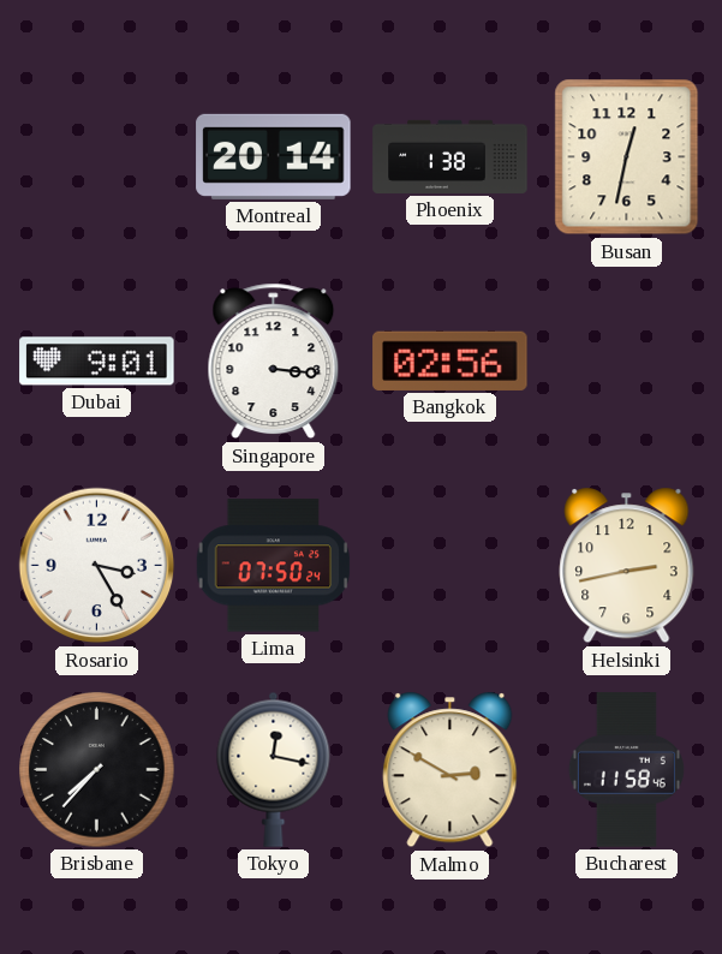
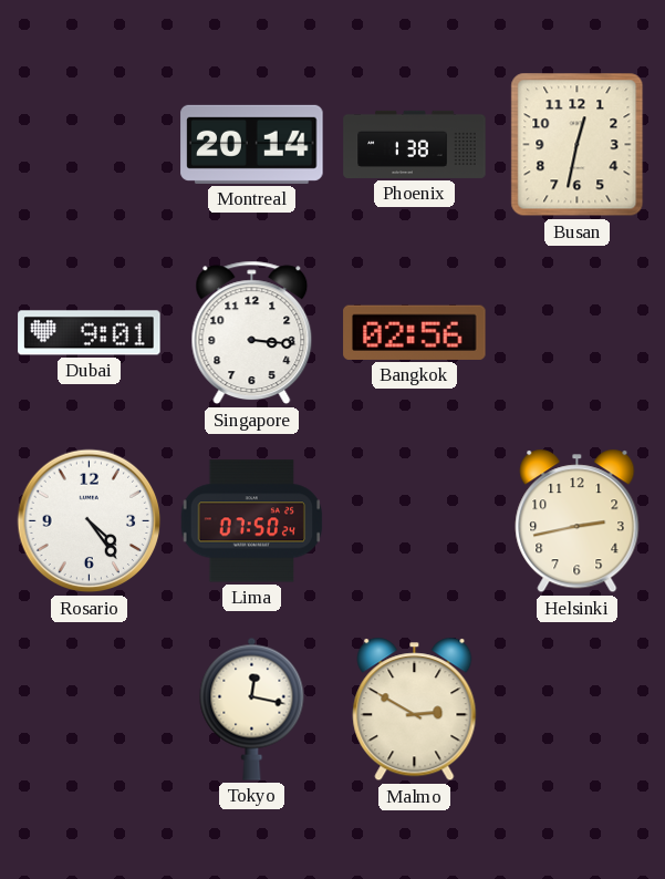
Rosario: 3:25 -> 4:24 (90, 521)
Brisbane: 7:37 -> none (97, 770)
Bucharest: 11:58 -> none (626, 770)
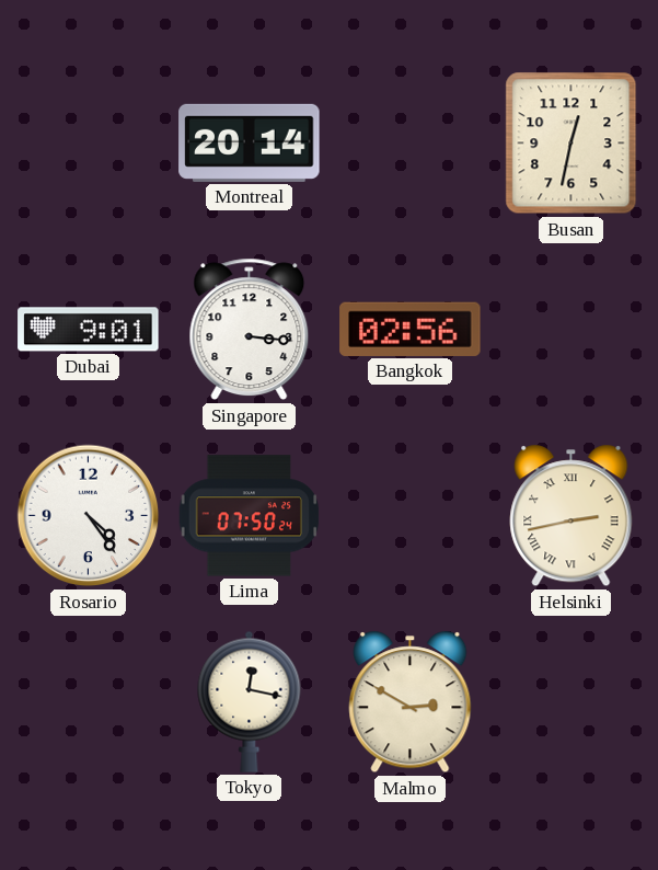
Phoenix: 1:38 -> none (415, 144)
Helsinki numerals: Arabic -> Roman (572, 516)
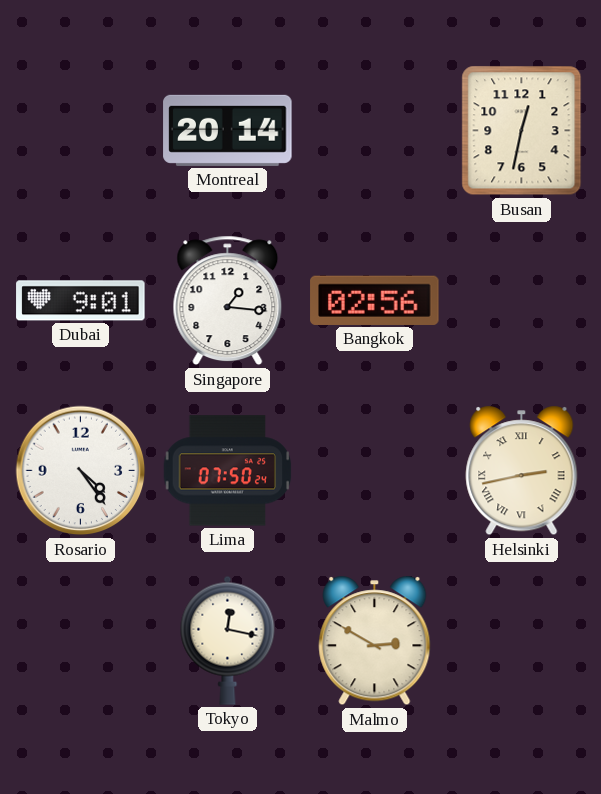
Singapore: 3:16 -> 1:16 (228, 301)
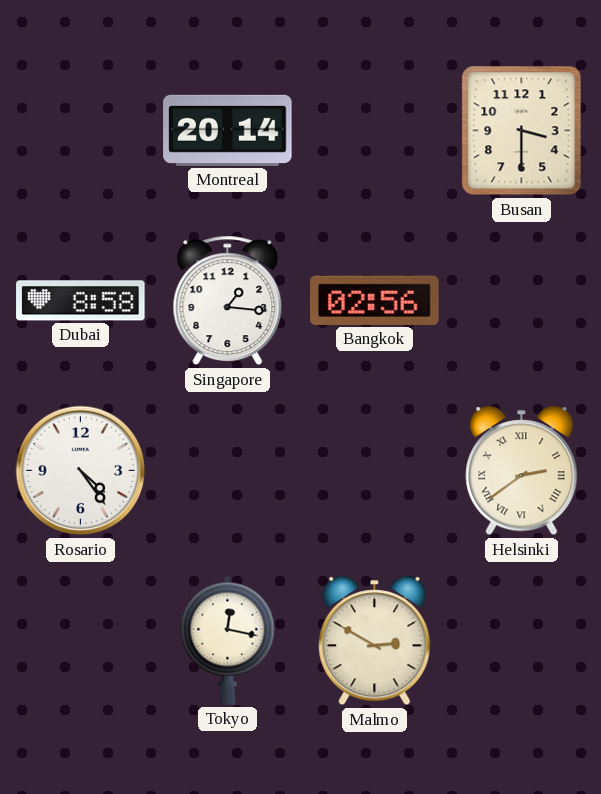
Busan: 12:32 -> 3:30 (522, 131)
Dubai: 9:01 -> 8:58 (81, 301)
Lima: 07:50 -> none (228, 471)
Helsinki: 2:43 -> 2:39 (522, 471)
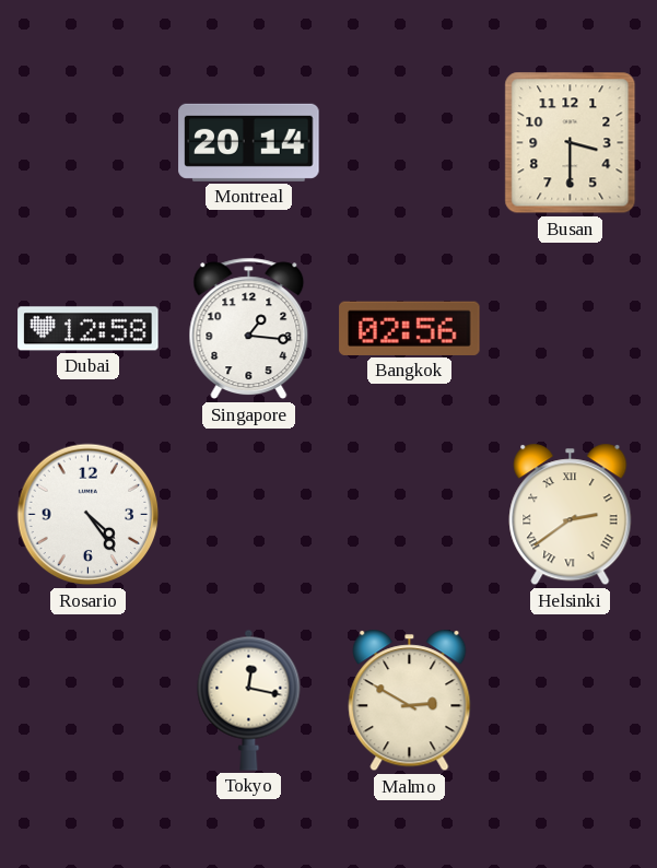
Dubai: 8:58 -> 12:58 (89, 329)
